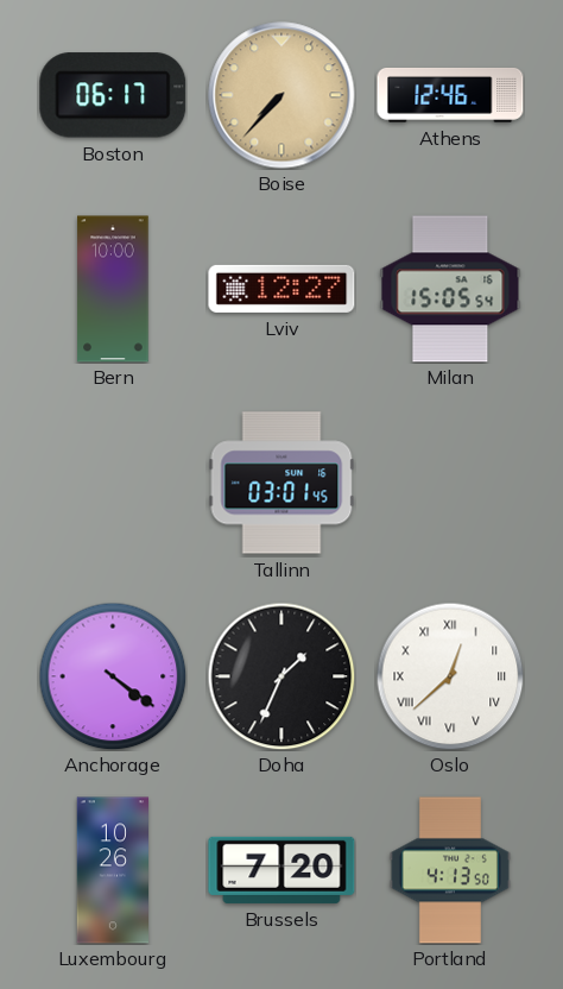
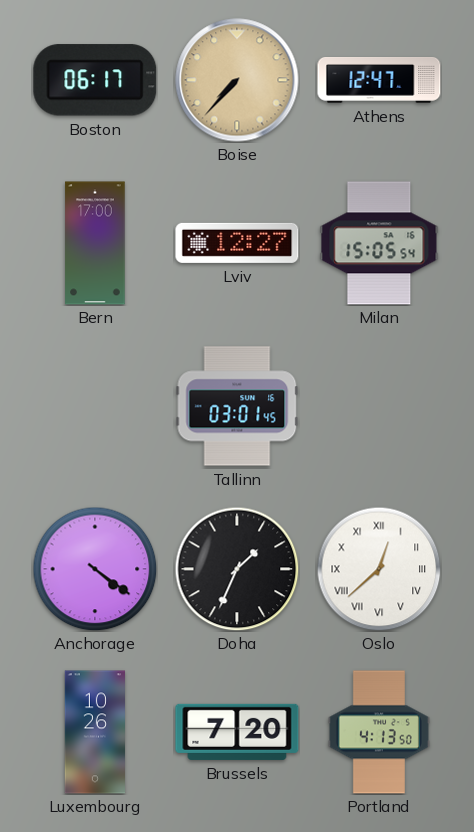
Athens: 12:46 -> 12:47 (379, 81)
Bern: 10:00 -> 17:00 (95, 243)
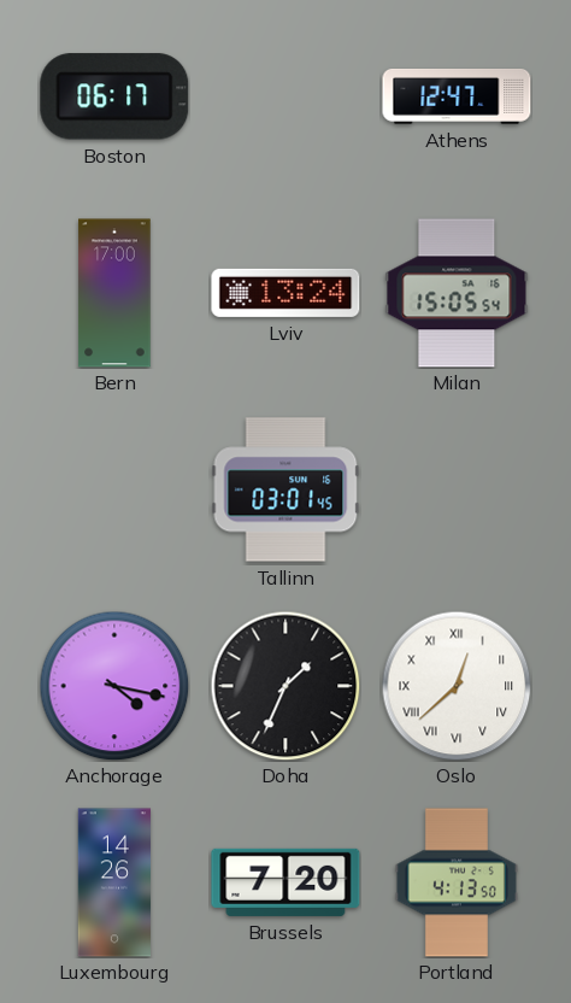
Boise: 7:37 -> none (237, 80)
Lviv: 12:27 -> 13:24 (285, 293)
Anchorage: 4:21 -> 4:17 (114, 686)
Luxembourg: 10:26 -> 14:26 (114, 882)
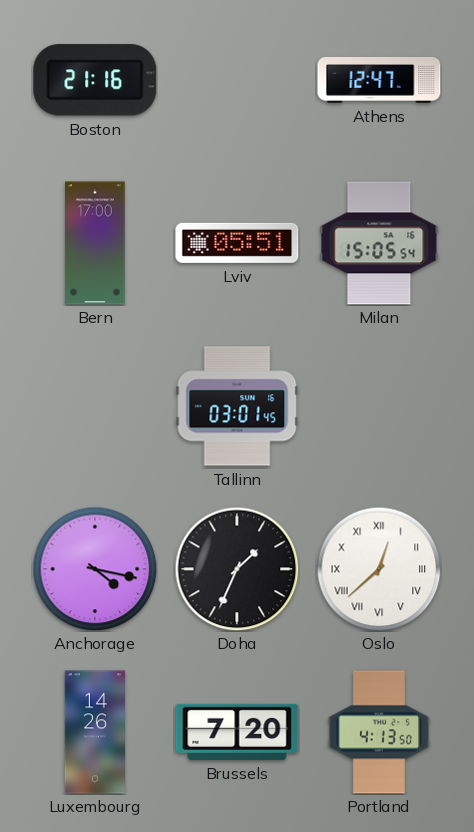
Boston: 06:17 -> 21:16 (95, 80)
Lviv: 13:24 -> 05:51 (237, 243)
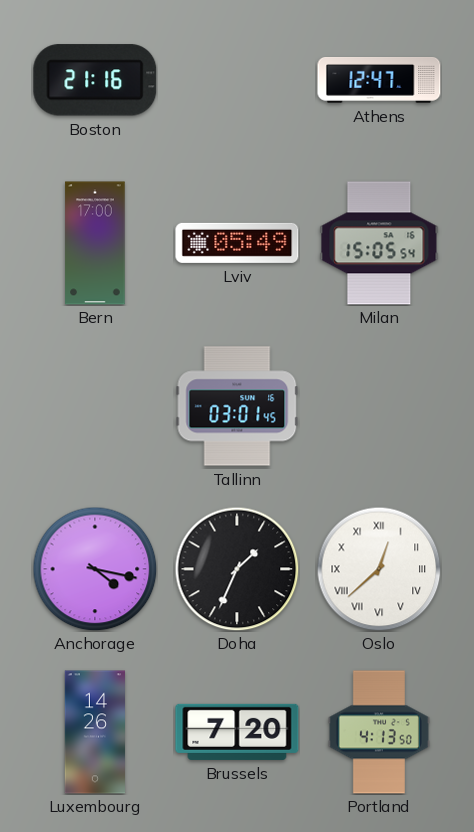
Lviv: 05:51 -> 05:49 (237, 243)
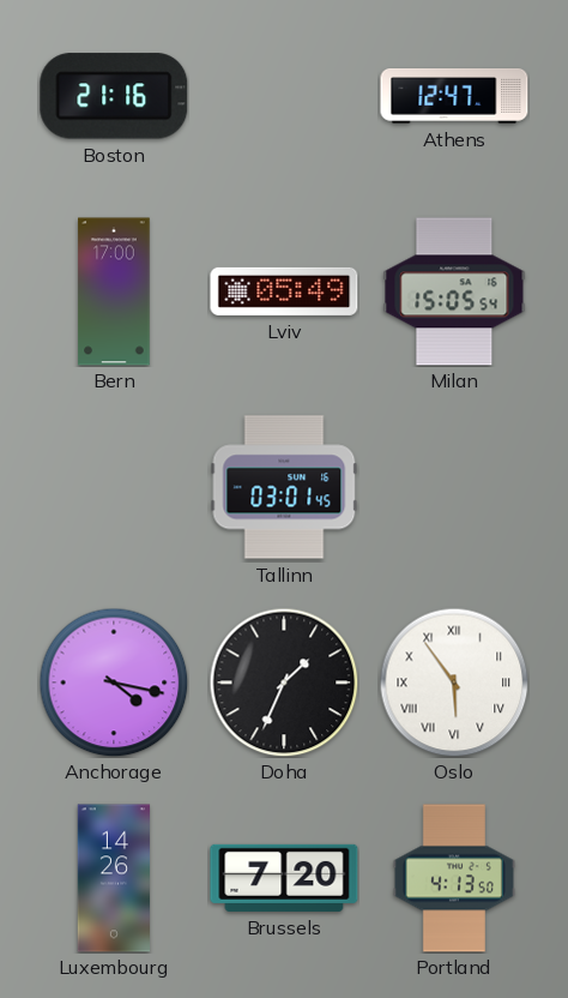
Oslo: 12:38 -> 5:54 (454, 683)
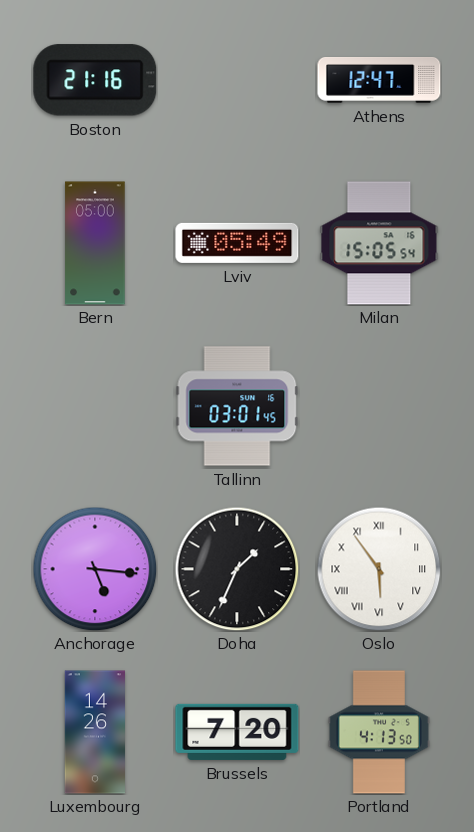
Bern: 17:00 -> 05:00 (95, 243)
Anchorage: 4:17 -> 5:16 (95, 569)
